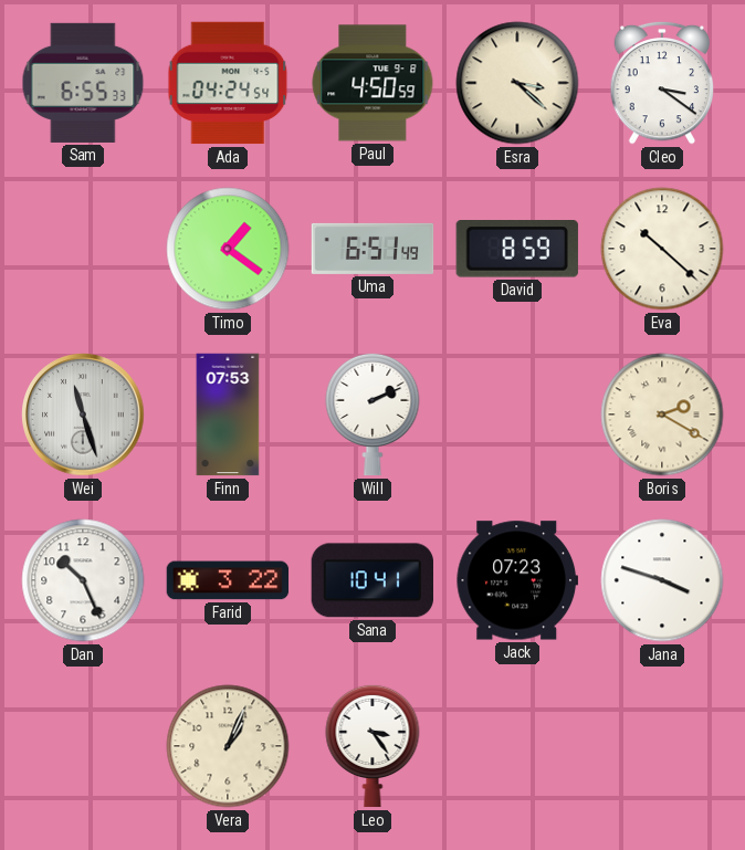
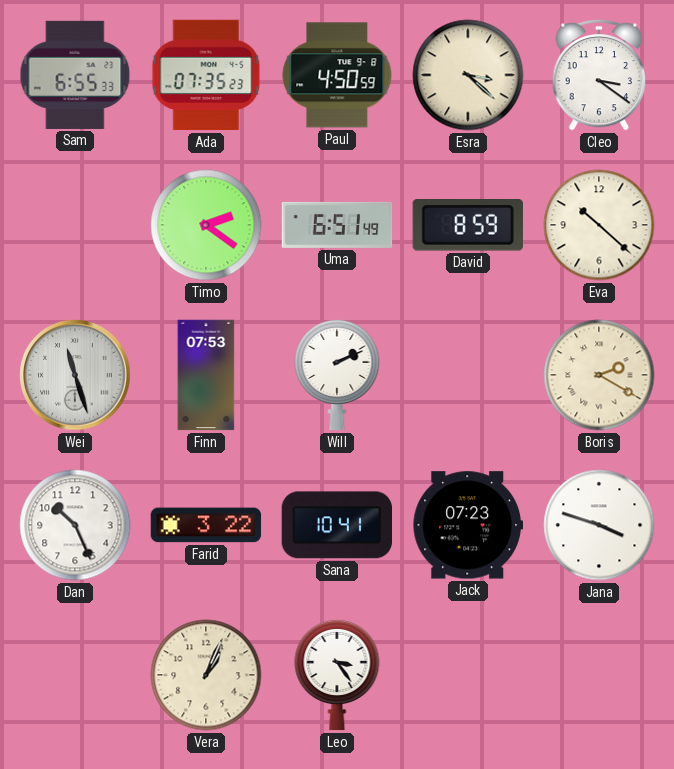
Ada: 04:24 -> 07:35 (206, 75)
Timo: 1:21 -> 2:21 (206, 225)
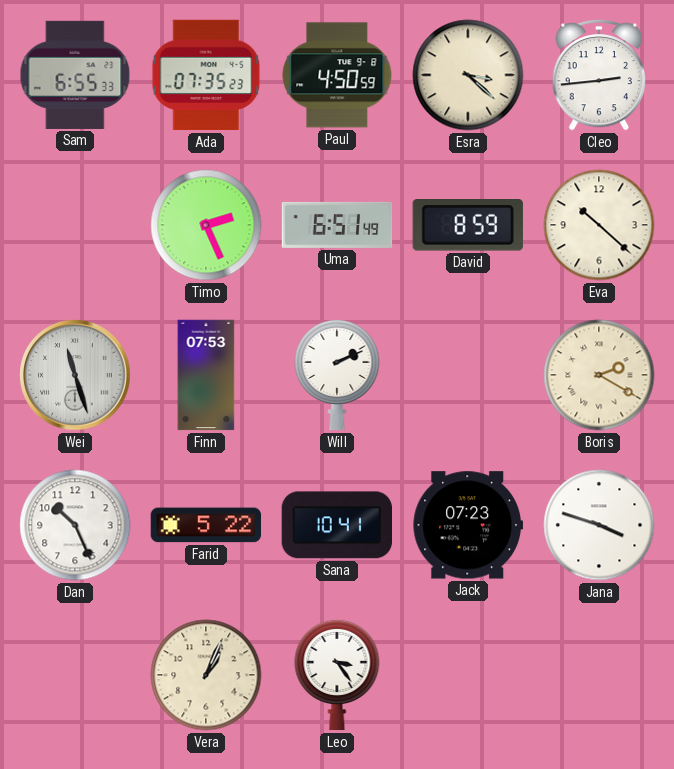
Cleo: 3:21 -> 2:44 (599, 75)
Timo: 2:21 -> 2:26 (206, 225)
Farid: 3:22 -> 5:22 (206, 525)
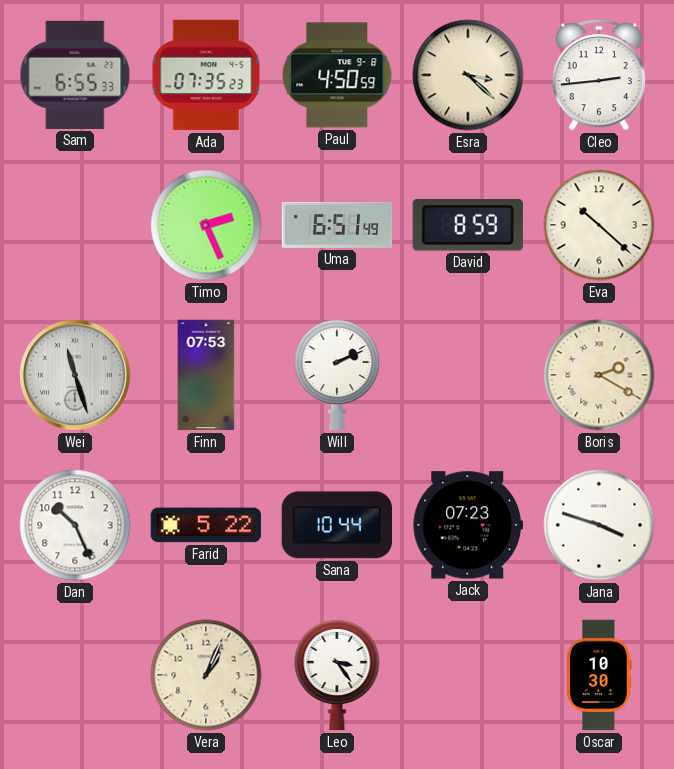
Sana: 10:41 -> 10:44 (336, 525)
Oscar: none -> 10:30 (599, 675)
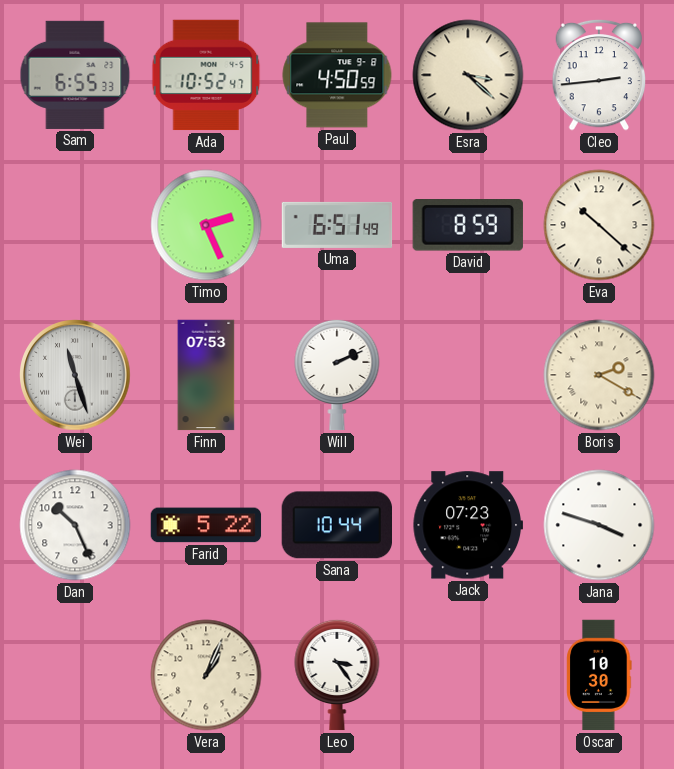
Ada: 07:35 -> 10:52 (206, 75)
